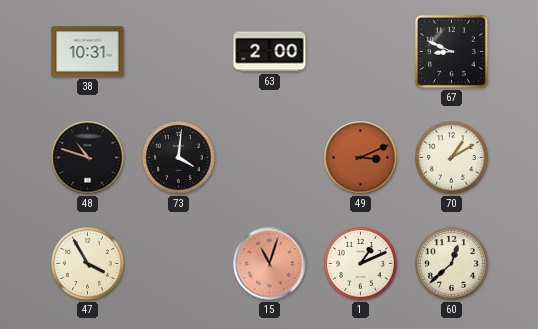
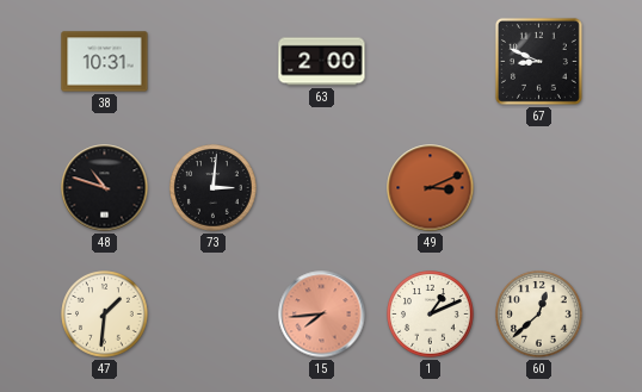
73: 4:01 -> 3:01 (214, 188)
70: 1:10 -> none (452, 158)
47: 3:55 -> 1:31 (105, 315)
15: 11:03 -> 7:44 (322, 315)
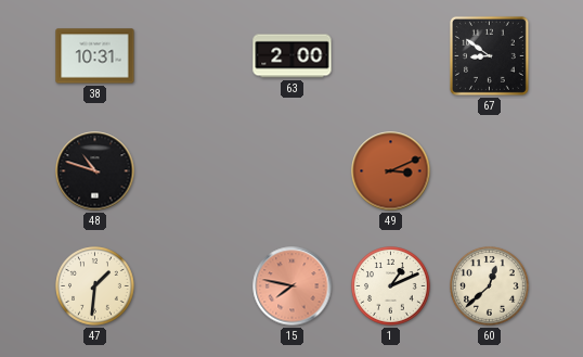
67: 8:49 -> 8:51 (489, 55)
73: 3:01 -> none (214, 188)
15: 7:44 -> 7:47 (293, 286)
